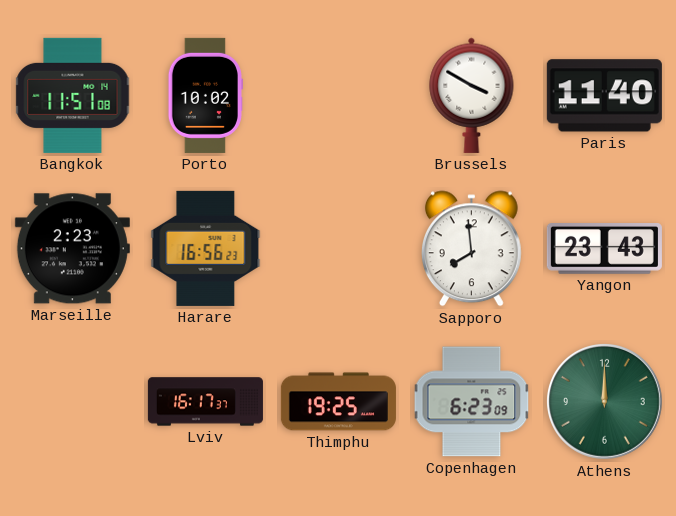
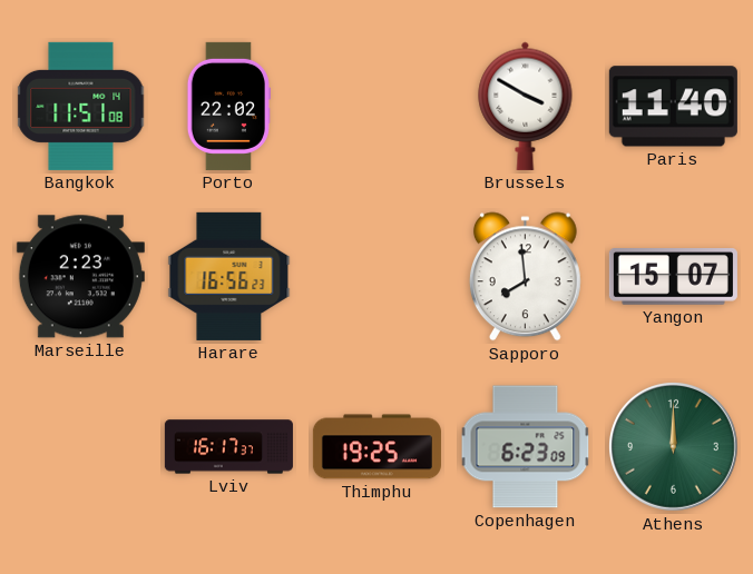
Porto: 10:02 -> 22:02 (228, 106)
Yangon: 23:43 -> 15:07 (673, 277)
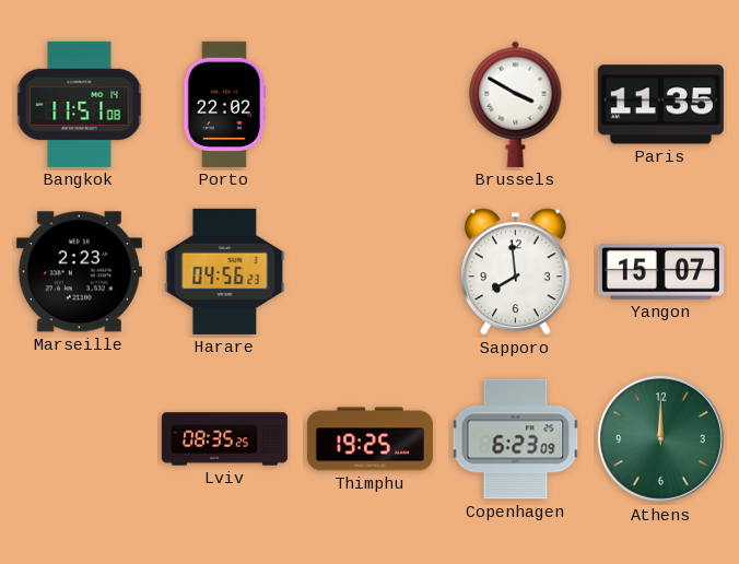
Paris: 11:40 -> 11:35 (660, 105)
Harare: 16:56 -> 04:56 (225, 271)
Lviv: 16:17 -> 08:35 (224, 439)
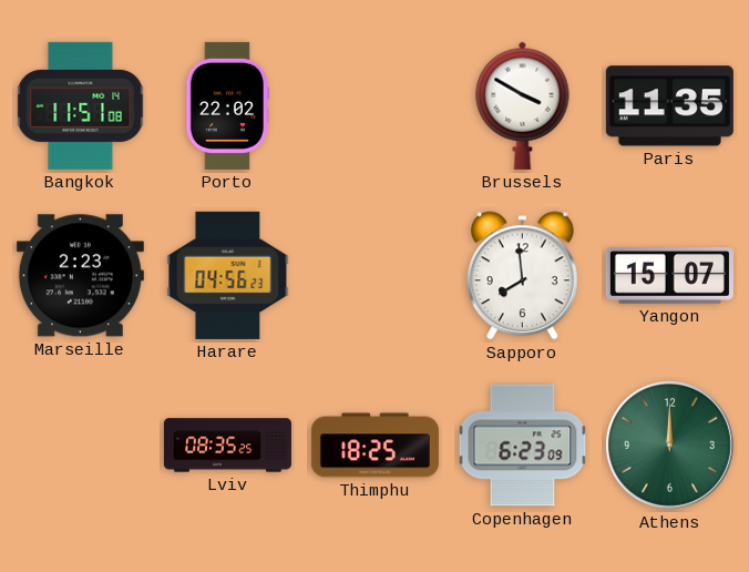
Thimphu: 19:25 -> 18:25 (374, 446)
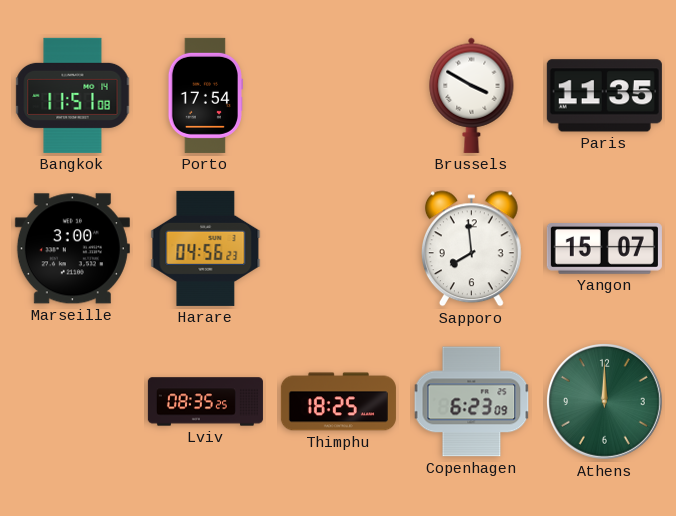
Porto: 22:02 -> 17:54 (205, 95)
Marseille: 2:23 -> 3:00 (72, 249)
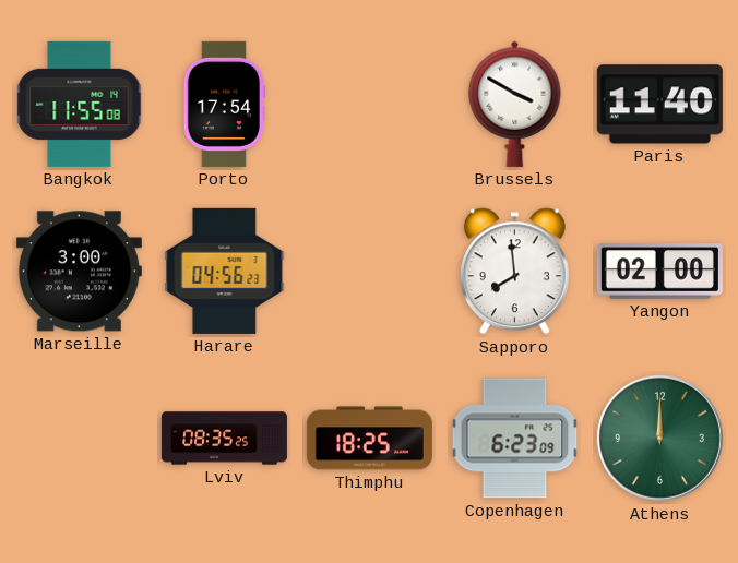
Bangkok: 11:51 -> 11:55 (80, 104)
Paris: 11:35 -> 11:40 (659, 105)
Yangon: 15:07 -> 02:00 (659, 272)
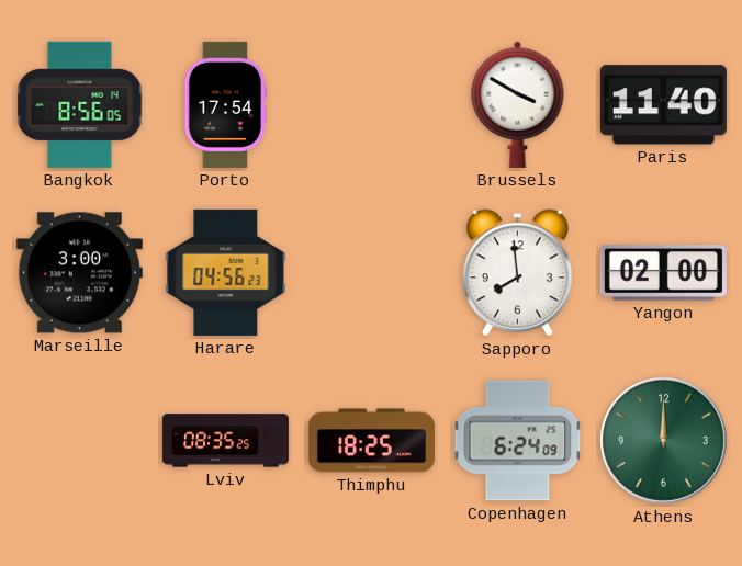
Bangkok: 11:55 -> 8:56 (80, 104)
Copenhagen: 6:23 -> 6:24 (518, 441)
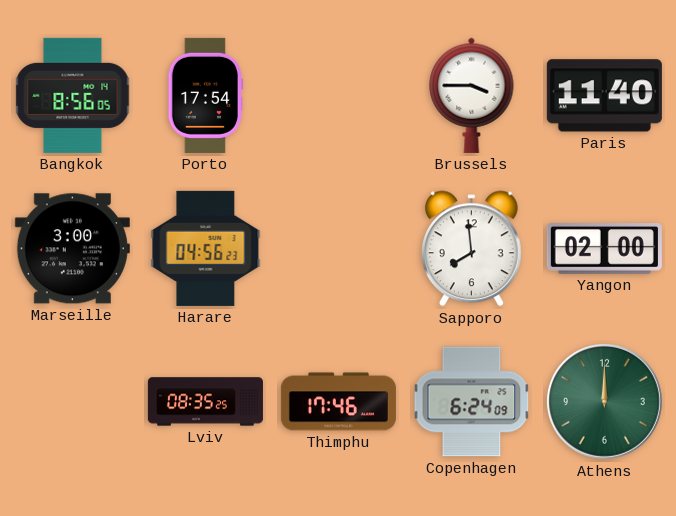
Brussels: 3:50 -> 3:45 (472, 95)
Thimphu: 18:25 -> 17:46 (338, 402)
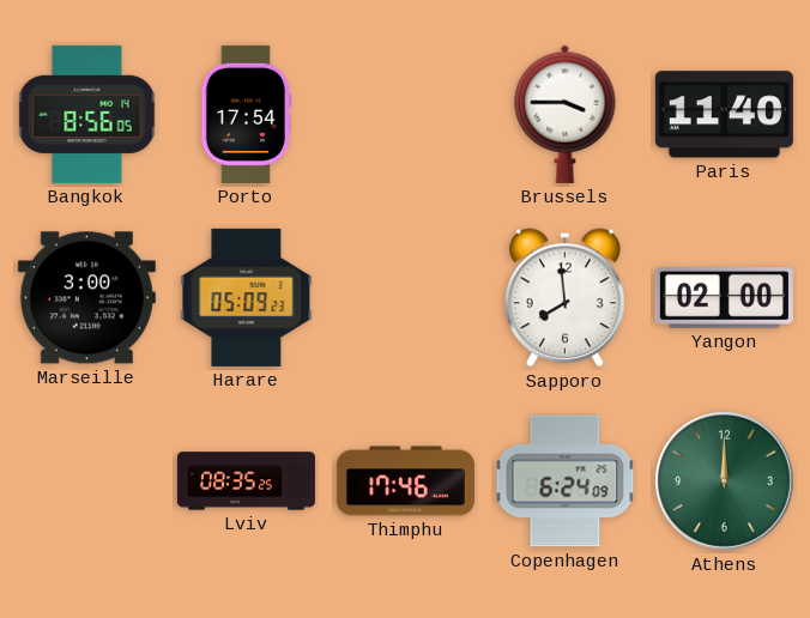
Harare: 04:56 -> 05:09 (247, 297)
